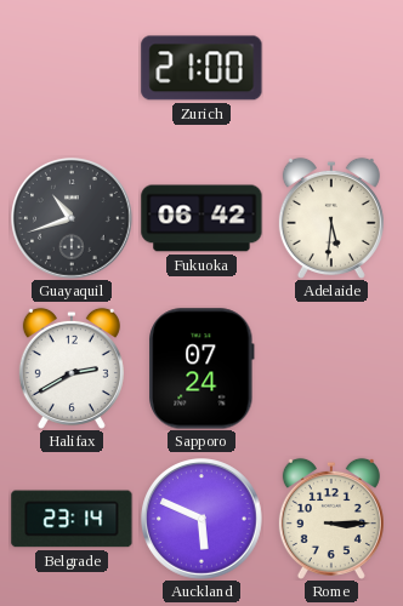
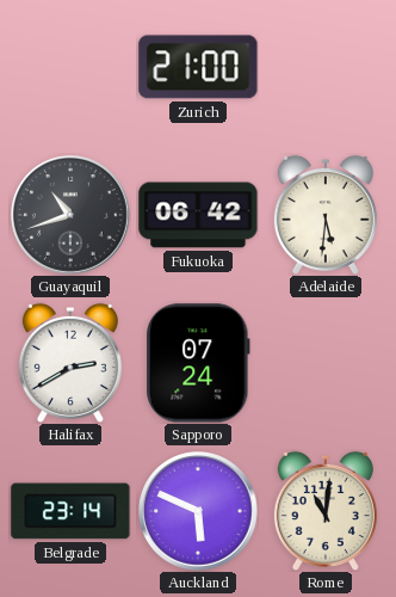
Rome: 3:15 -> 11:01 (326, 511)
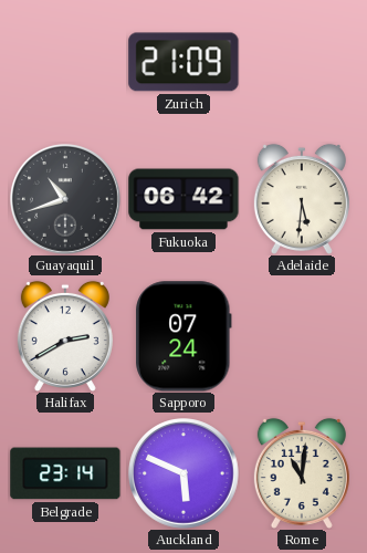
Zurich: 21:00 -> 21:09 (183, 62)
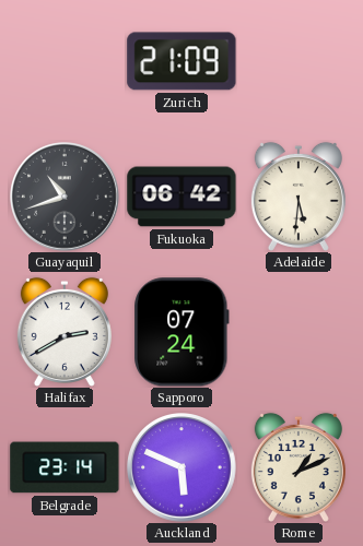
Rome: 11:01 -> 1:11 (298, 467)
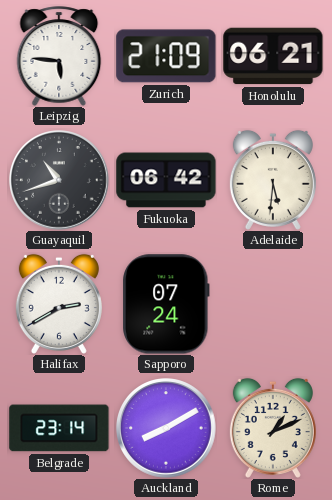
Leipzig: none -> 5:46 (59, 56)
Honolulu: none -> 06:21 (273, 56)
Auckland: 5:49 -> 8:10 (167, 429)
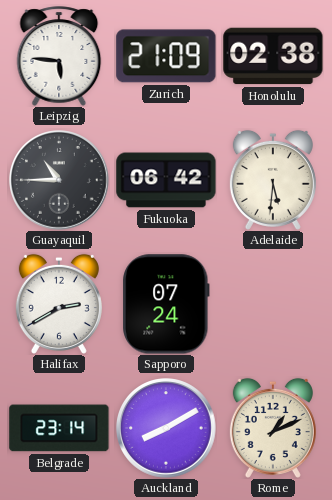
Honolulu: 06:21 -> 02:38 (273, 56)
Guayaquil: 10:42 -> 10:45 (60, 181)
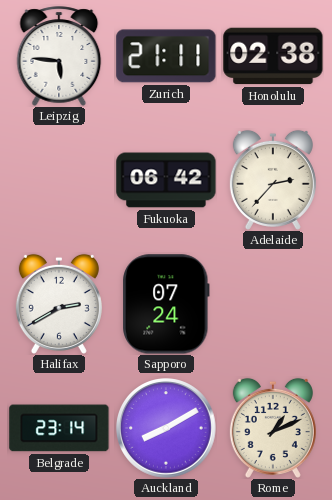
Zurich: 21:09 -> 21:11 (166, 56)
Guayaquil: 10:45 -> none (60, 181)
Adelaide: 5:31 -> 2:37 (273, 180)
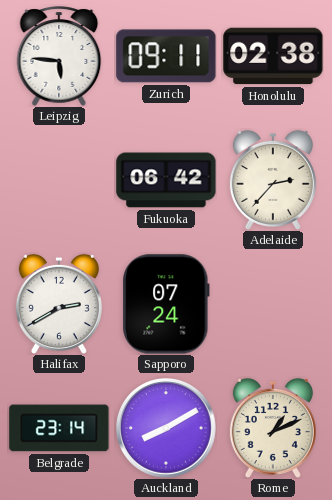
Zurich: 21:11 -> 09:11 (166, 56)
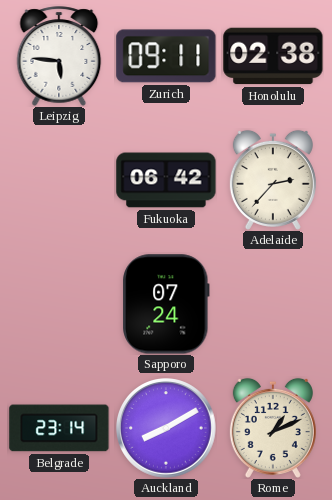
Halifax: 2:40 -> none (59, 304)
